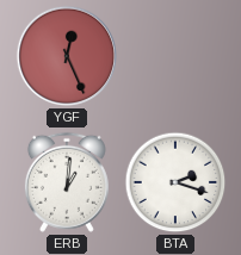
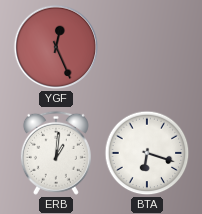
BTA: 2:18 -> 6:18 (147, 153)
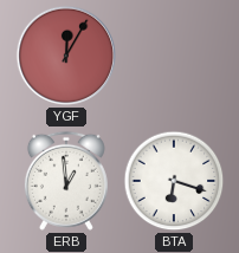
YGF: 12:26 -> 12:05 (66, 56)
ERB: 1:01 -> 12:59 (66, 181)
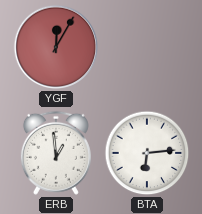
BTA: 6:18 -> 6:14 (147, 153)
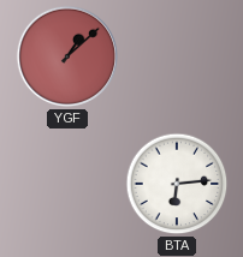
YGF: 12:05 -> 1:08 (67, 56)
ERB: 12:59 -> none (56, 153)
